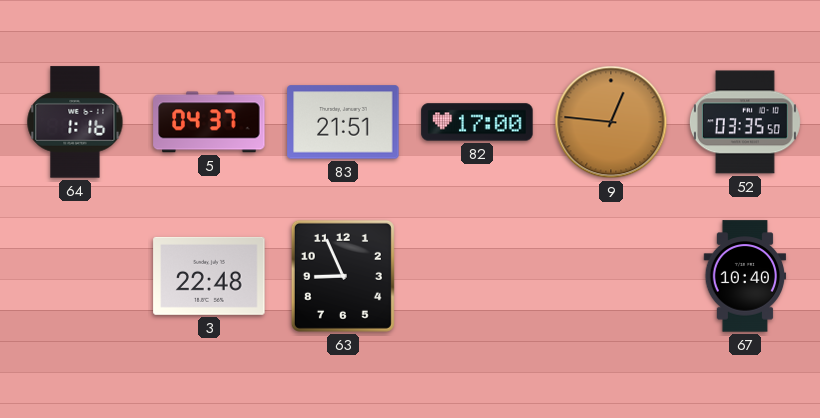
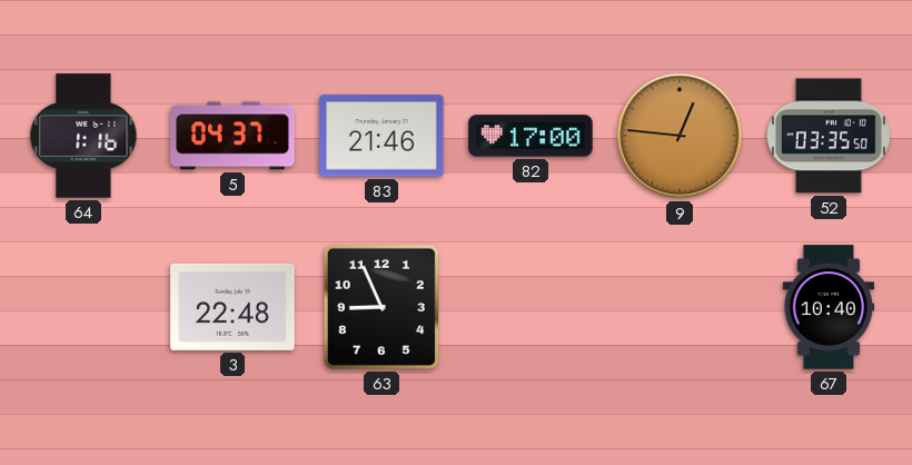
83: 21:51 -> 21:46 (381, 136)
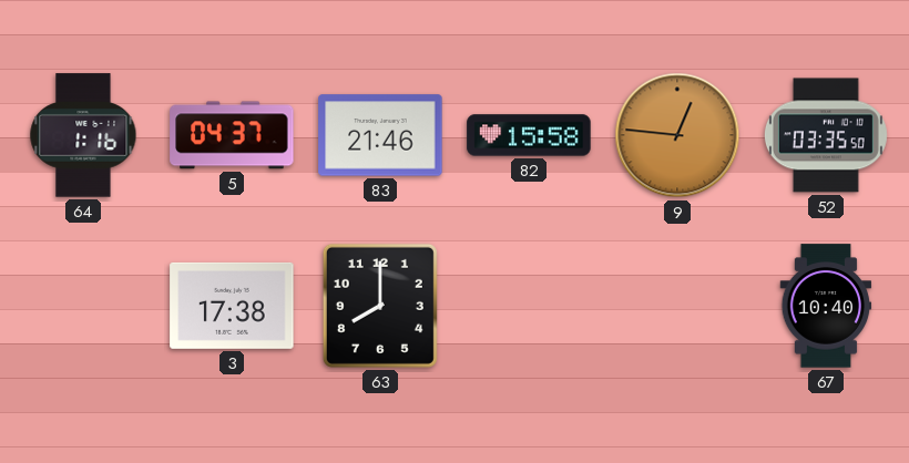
82: 17:00 -> 15:58 (529, 135)
3: 22:48 -> 17:38 (232, 306)
63: 8:56 -> 8:00 (380, 306)
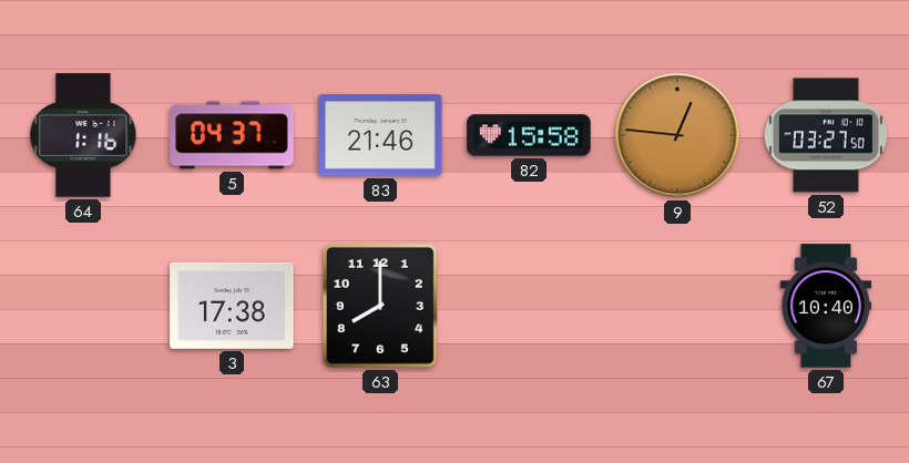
52: 03:35 -> 03:27 (826, 135)
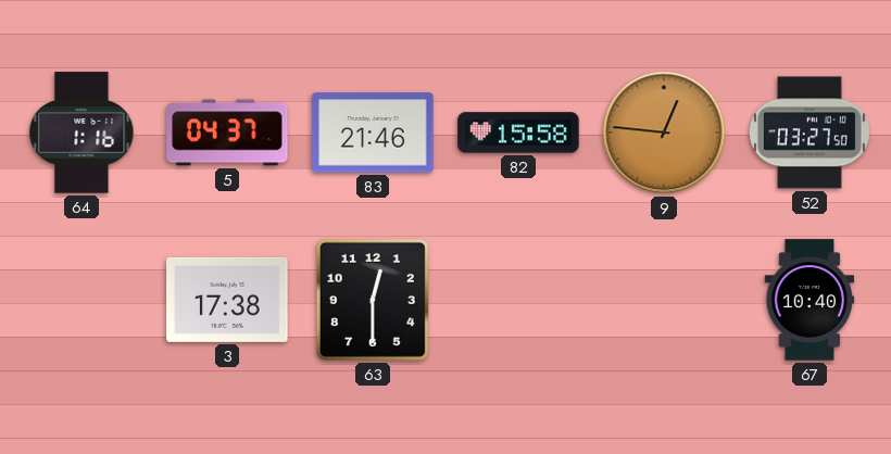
63: 8:00 -> 12:30 (373, 300)
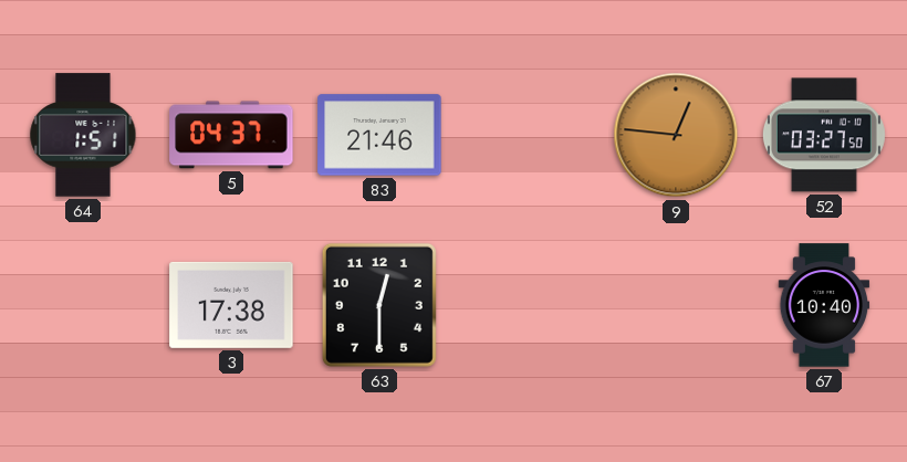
64: 1:16 -> 1:51 (83, 135)
82: 15:58 -> none (518, 133)
